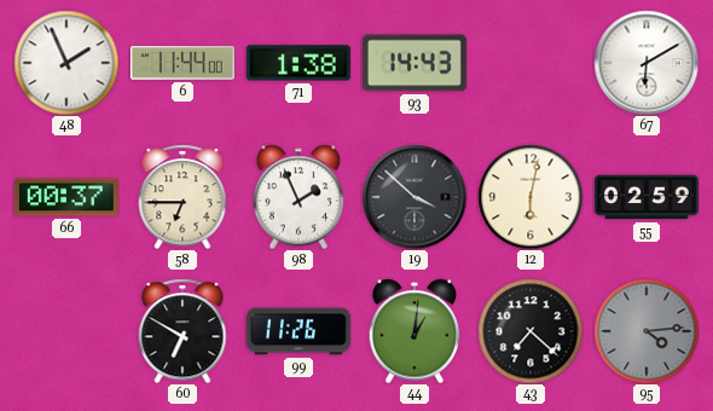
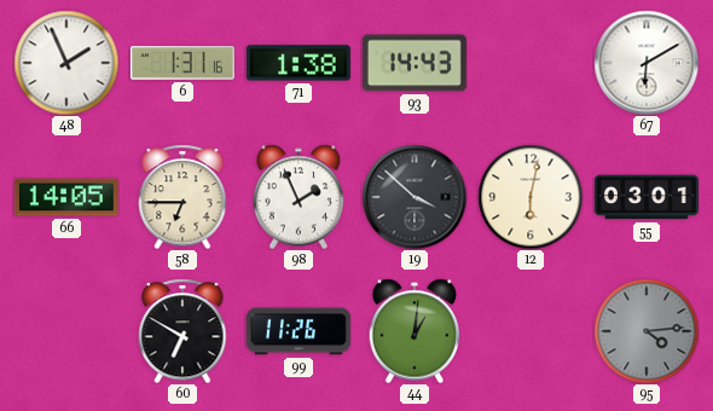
6: 11:44 -> 1:31 (182, 63)
66: 00:37 -> 14:05 (66, 197)
55: 02:59 -> 03:01 (647, 197)
43: 7:22 -> none (531, 331)
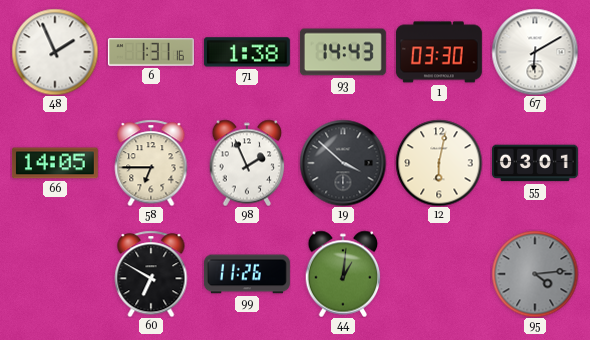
1: none -> 03:30 (439, 52)
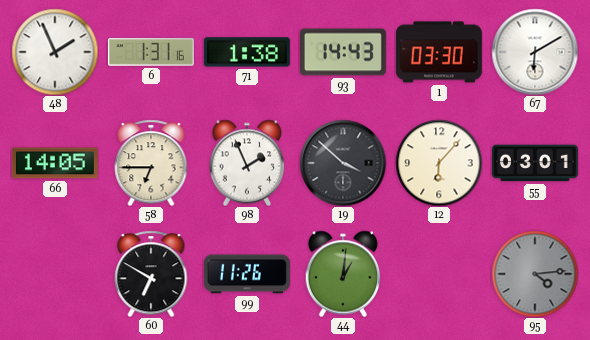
12: 6:02 -> 6:07 (439, 163)
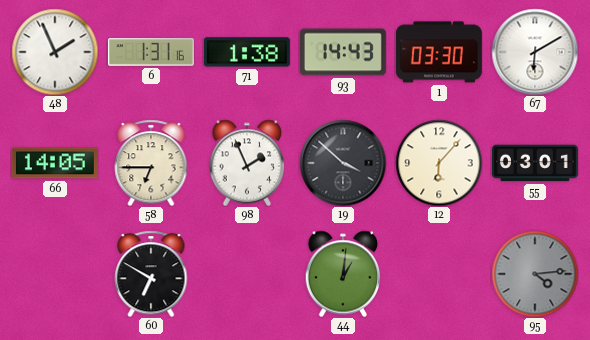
99: 11:26 -> none (247, 274)
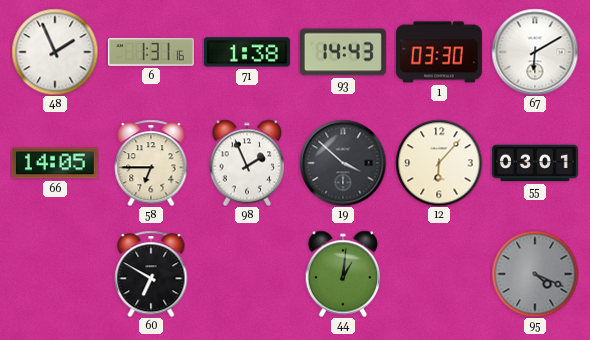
95: 4:14 -> 4:19 (535, 274)
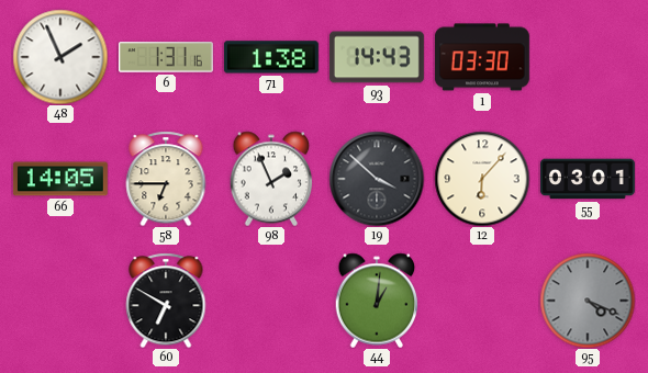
67: 6:10 -> none (535, 52)
